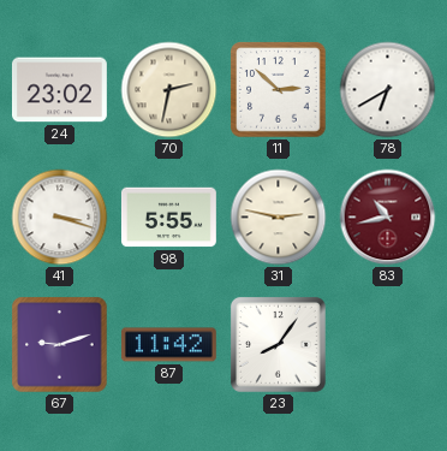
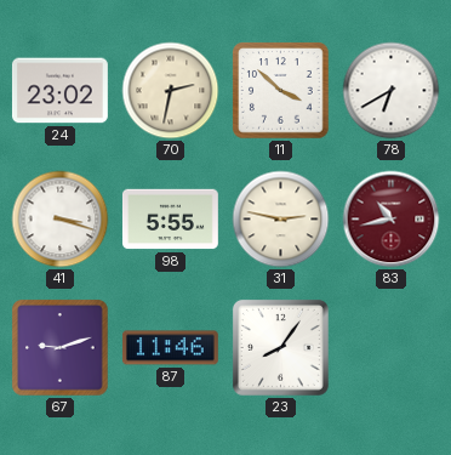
11: 2:52 -> 3:52 (281, 91)
87: 11:42 -> 11:46 (170, 348)
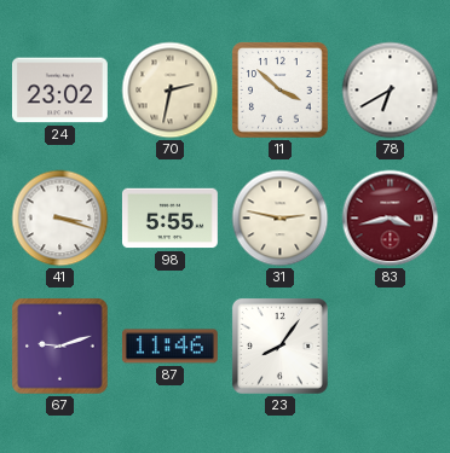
83: 10:43 -> 3:43 (391, 219)
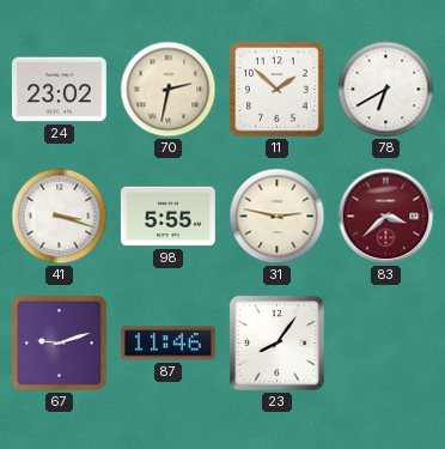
11: 3:52 -> 1:52 (278, 90)
83: 3:43 -> 3:38 (386, 217)
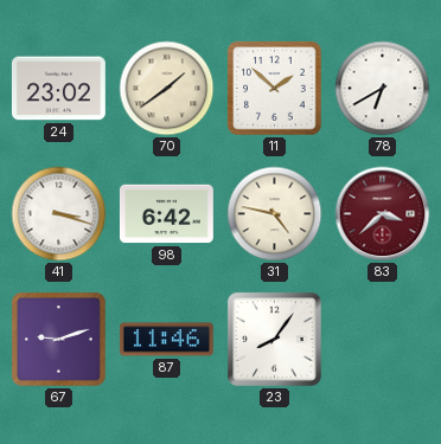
70: 2:32 -> 1:39 (167, 89)
98: 5:55 -> 6:42 (166, 214)
31: 2:47 -> 4:47 (275, 214)
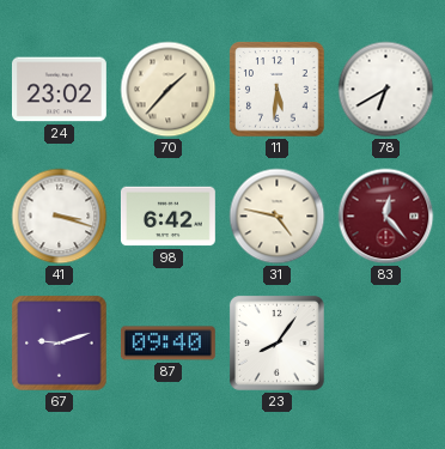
70: 1:39 -> 1:37 (169, 90)
11: 1:52 -> 5:31 (278, 90)
83: 3:38 -> 12:23 (386, 217)
87: 11:46 -> 09:40 (167, 344)
